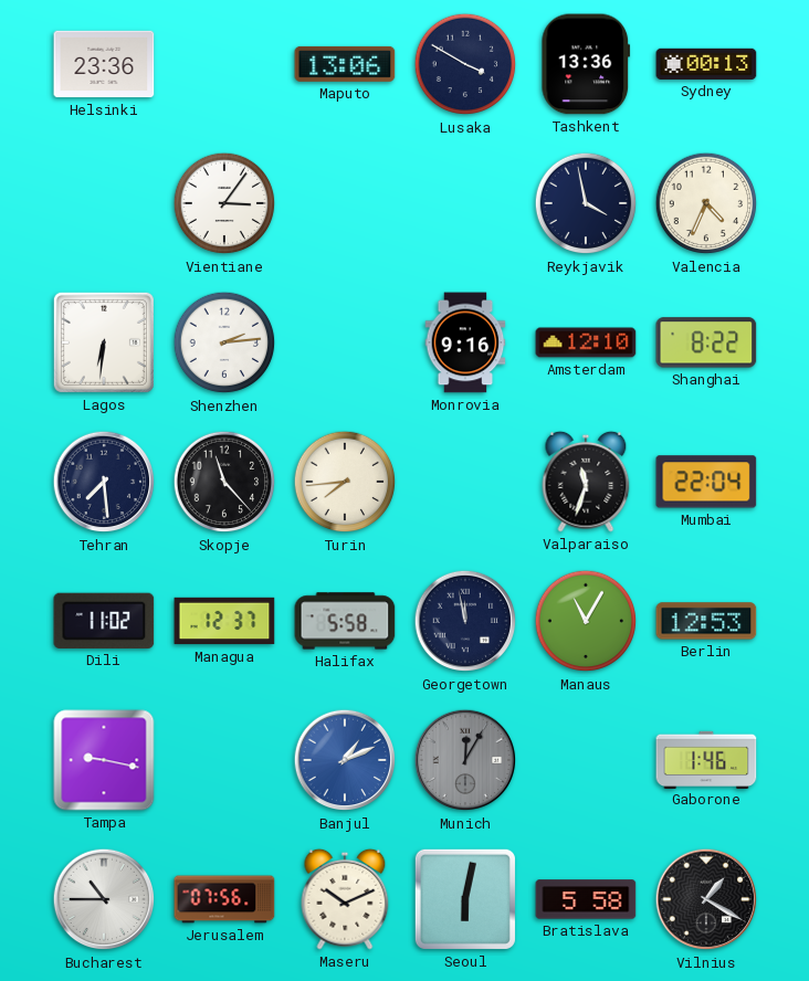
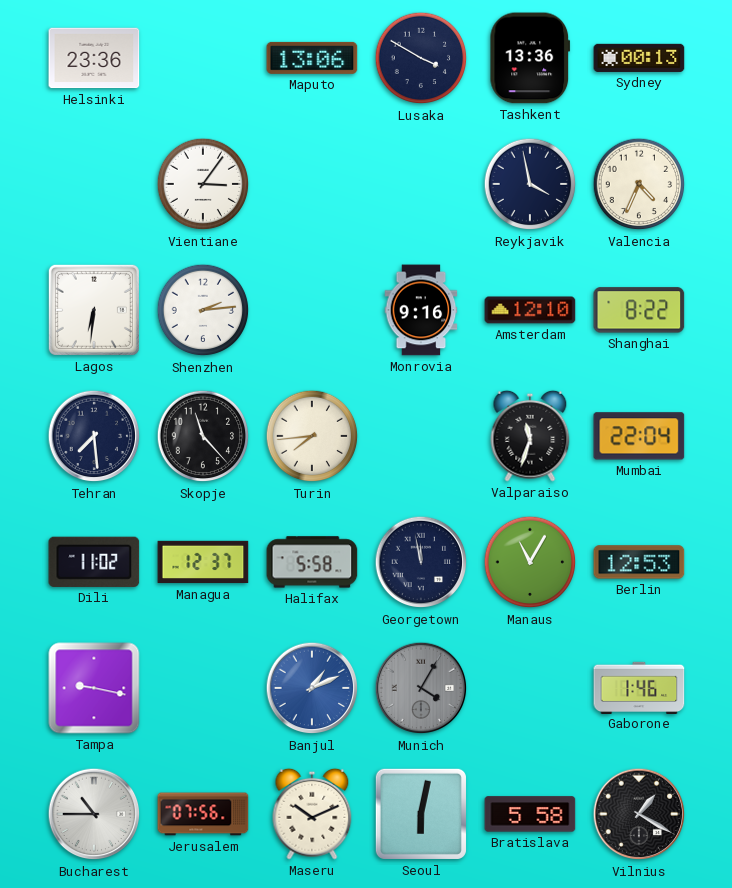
Munich: 12:05 -> 4:05 (421, 688)
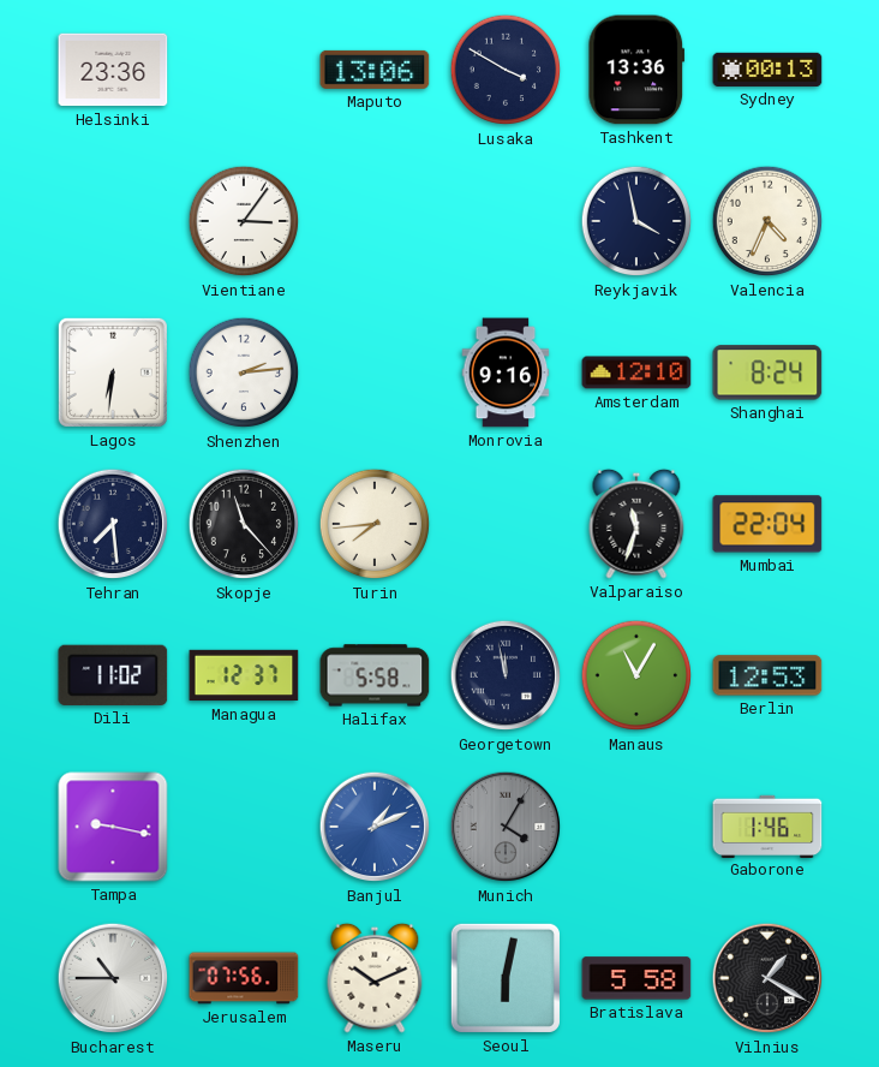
Shanghai: 8:22 -> 8:24 (767, 372)
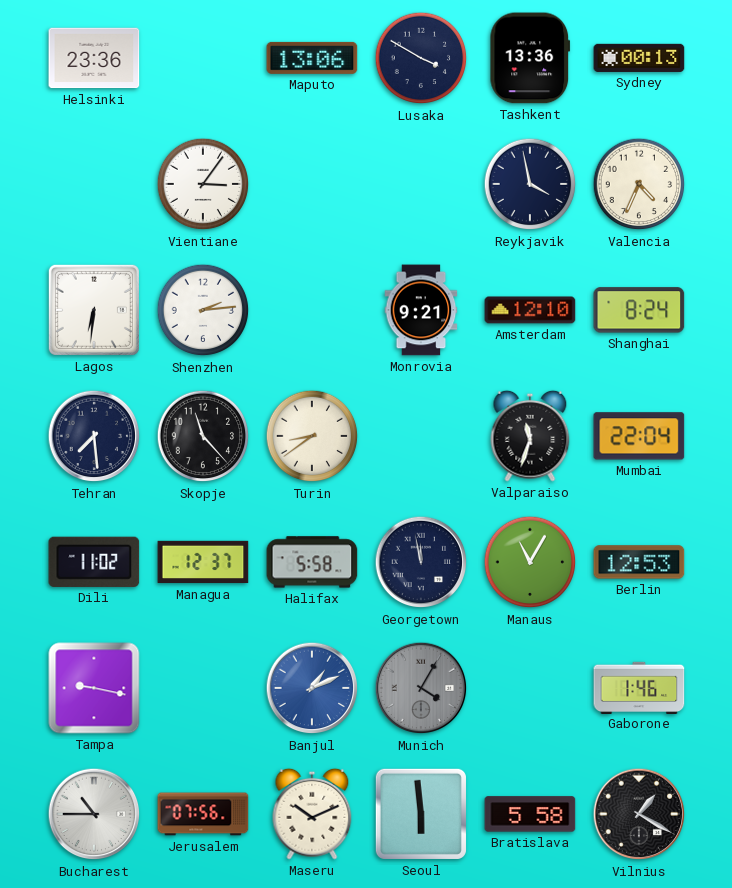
Monrovia: 9:16 -> 9:21 (421, 310)
Turin: 7:44 -> 8:39 (312, 436)
Seoul: 6:02 -> 5:59 (421, 814)
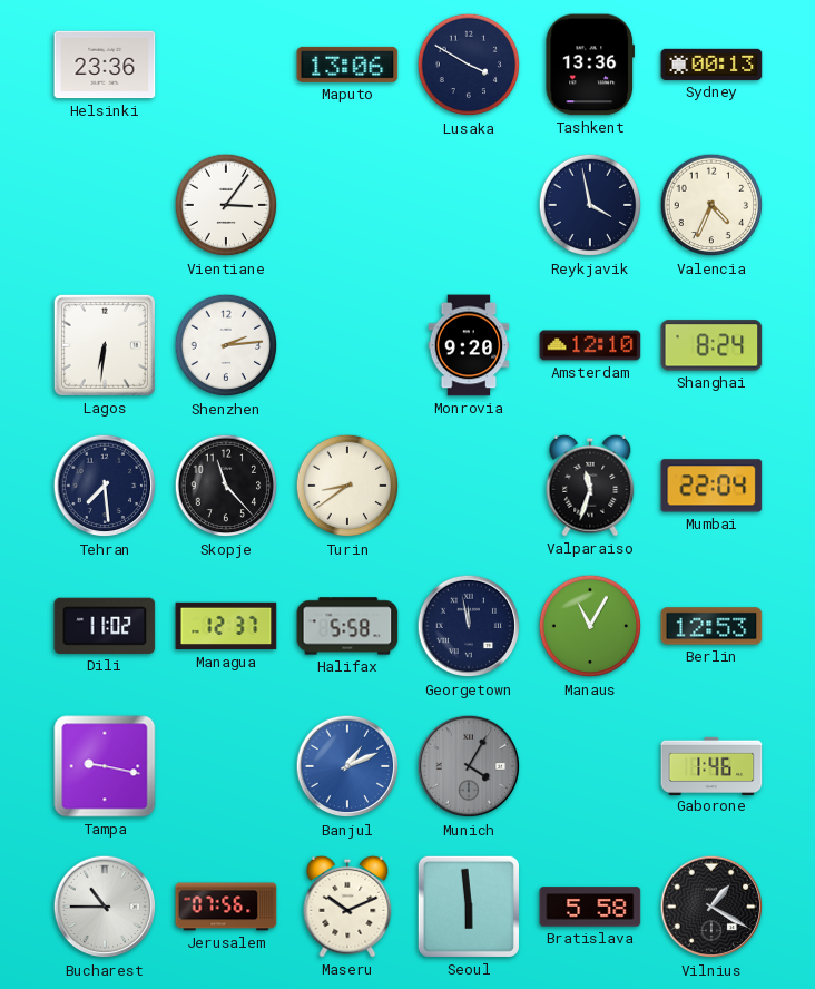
Monrovia: 9:21 -> 9:20 (469, 345)
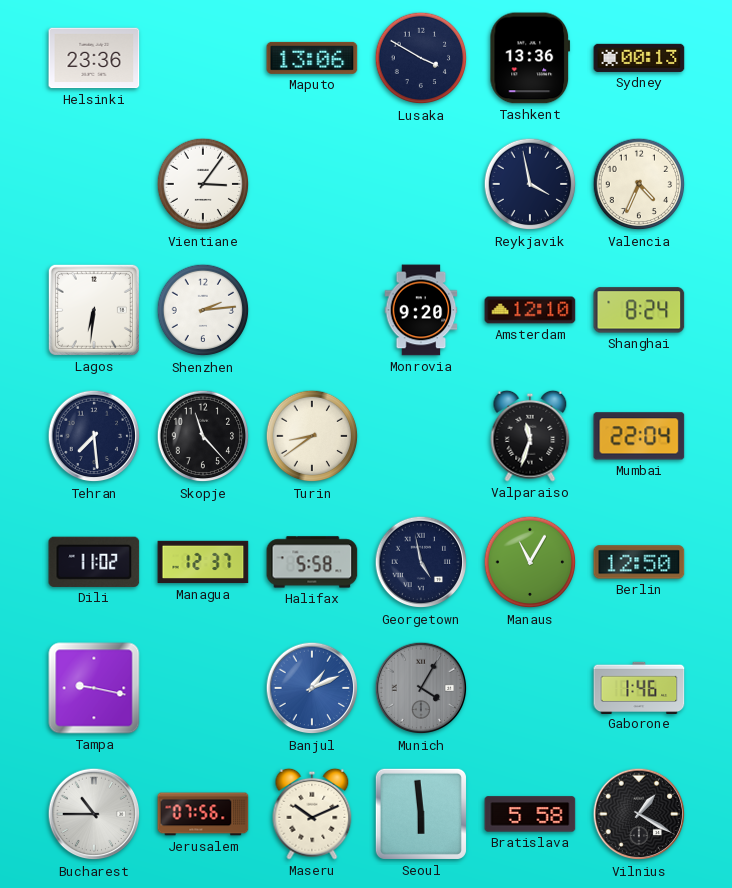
Georgetown: 11:58 -> 4:58 (421, 562)
Berlin: 12:53 -> 12:50 (639, 562)
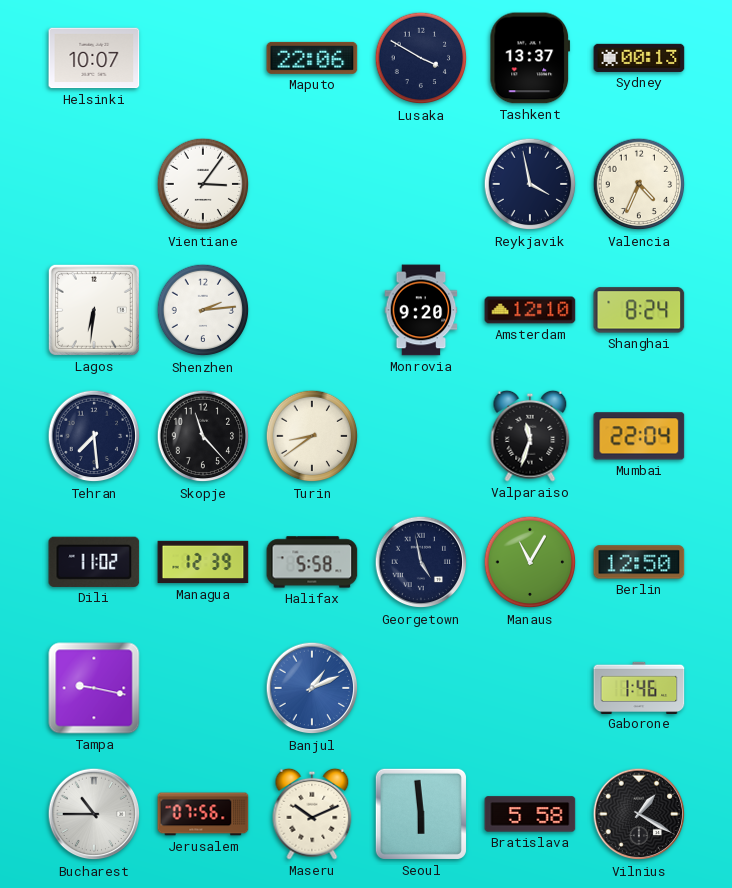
Helsinki: 23:36 -> 10:07 (94, 58)
Maputo: 13:06 -> 22:06 (312, 58)
Tashkent: 13:36 -> 13:37 (530, 58)
Managua: 12:37 -> 12:39 (203, 562)
Munich: 4:05 -> none (421, 688)
